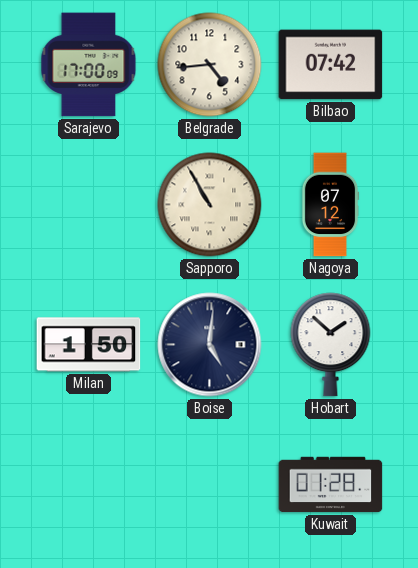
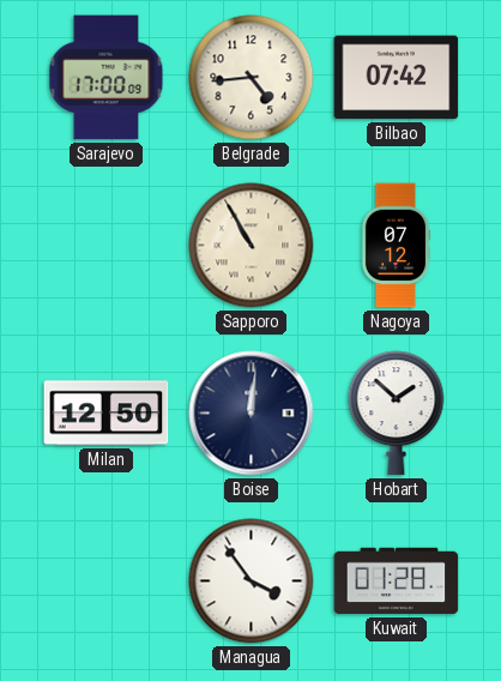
Milan: 1:50 -> 12:50 (107, 414)
Boise: 5:01 -> 12:01 (252, 414)
Managua: none -> 3:54 (252, 581)
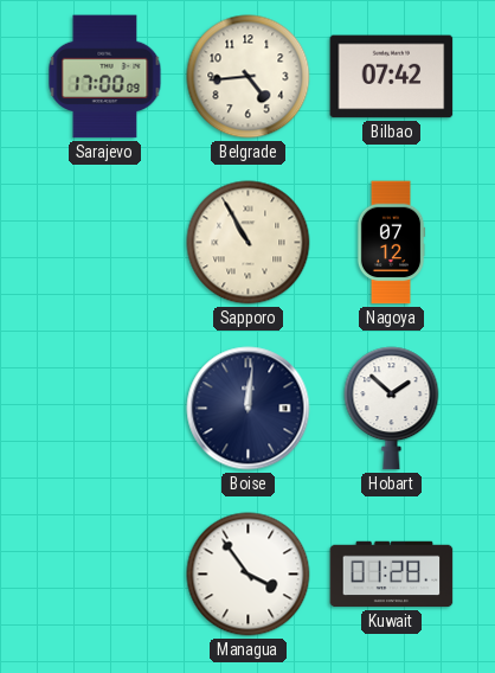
Milan: 12:50 -> none (107, 414)
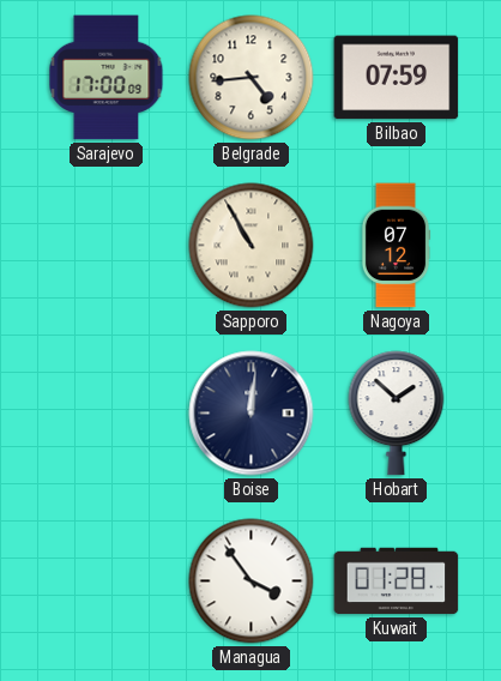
Bilbao: 07:42 -> 07:59 (397, 78)
